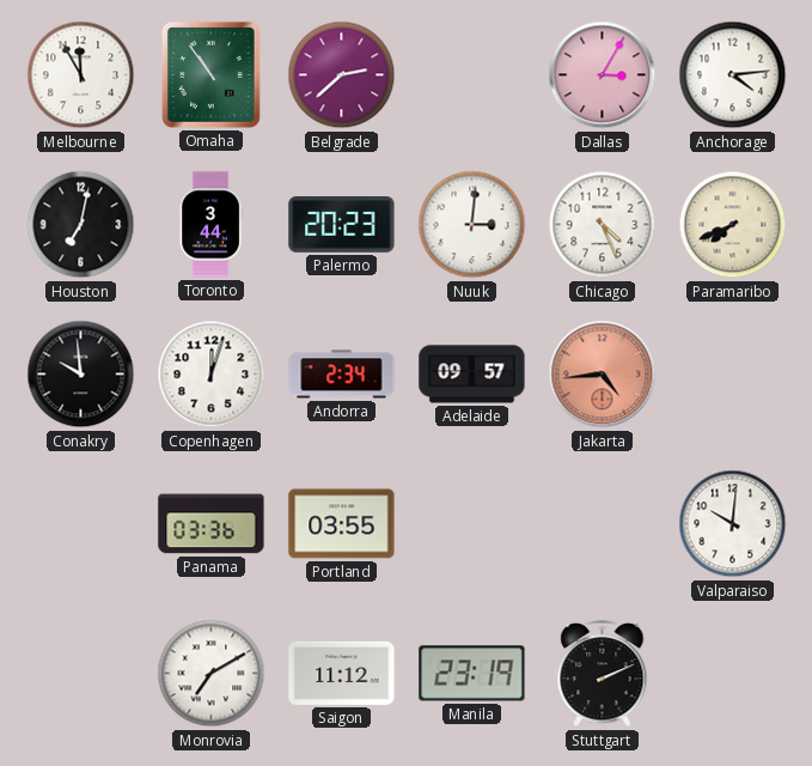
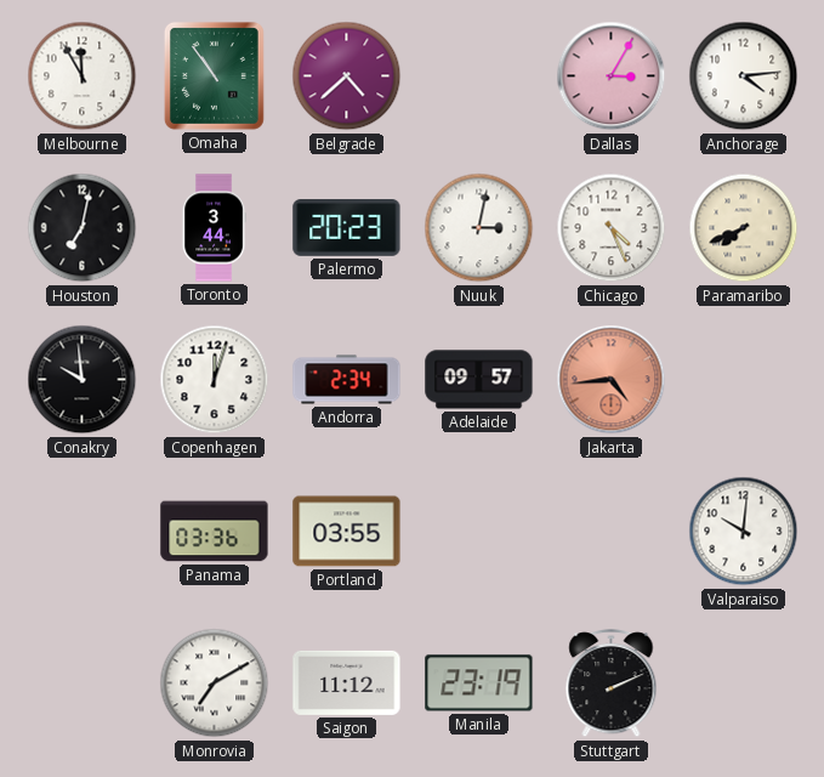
Belgrade: 2:38 -> 4:38 (347, 76)
Nuuk: 3:01 -> 3:02 (479, 228)
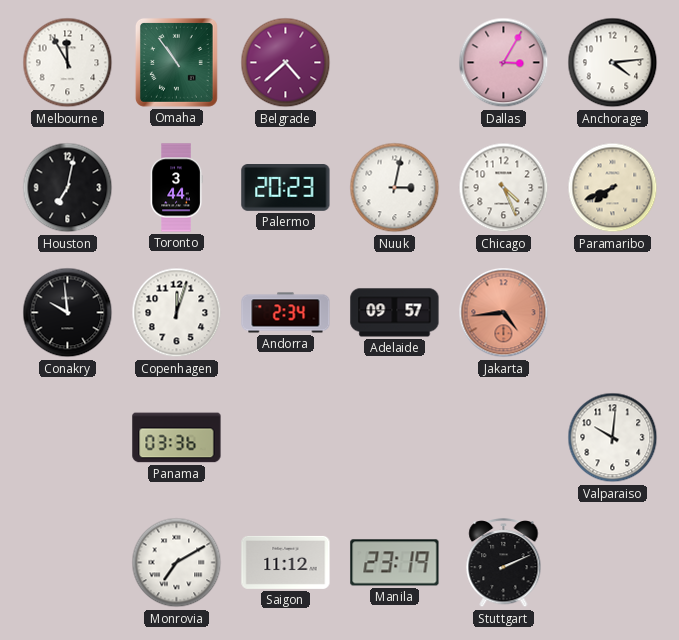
Portland: 03:55 -> none (347, 532)
